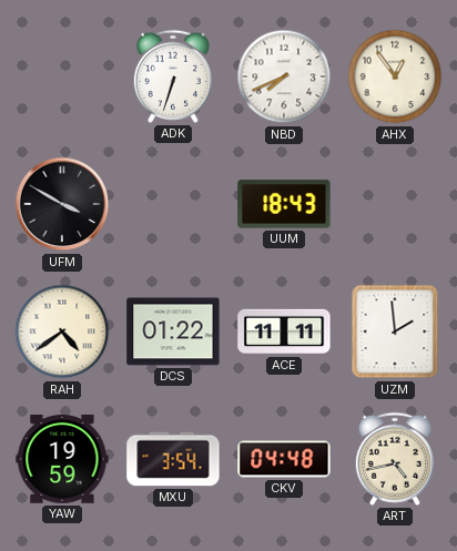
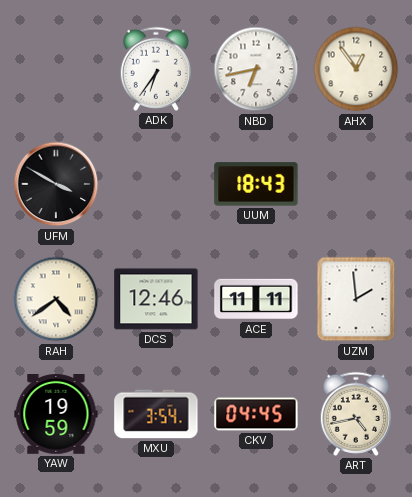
ADK: 6:33 -> 6:36 (156, 69)
NBD: 7:41 -> 6:43 (256, 69)
DCS: 01:22 -> 12:46 (156, 299)
CKV: 04:48 -> 04:45 (256, 414)
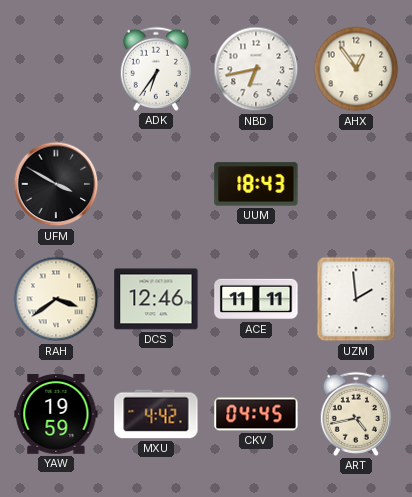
RAH: 4:39 -> 3:39 (56, 299)
MXU: 3:54 -> 4:42 (156, 414)
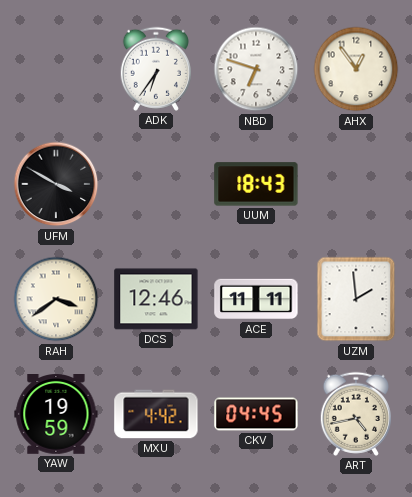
NBD: 6:43 -> 6:48 (256, 69)
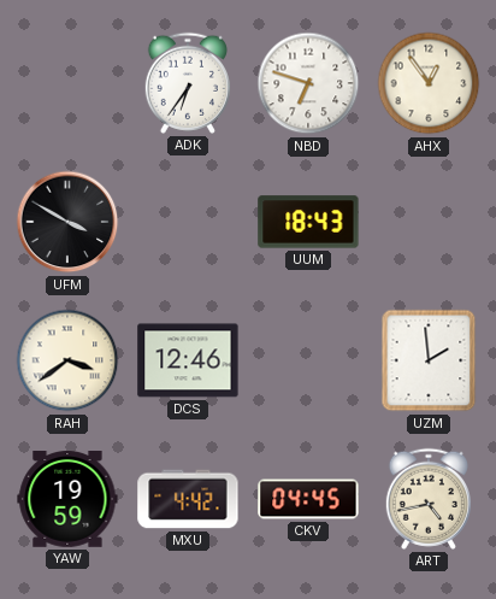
ACE: 11:11 -> none (256, 299)
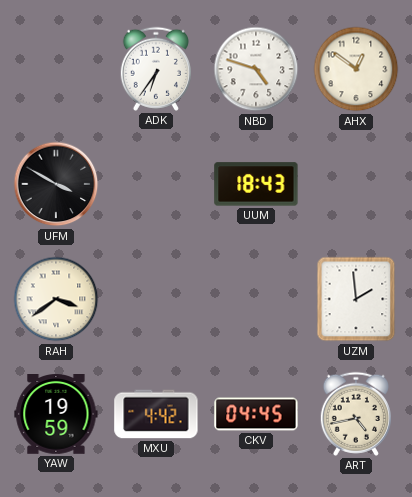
NBD: 6:48 -> 4:48 (256, 69)
AHX: 12:54 -> 12:51 (356, 69)
DCS: 12:46 -> none (188, 360)
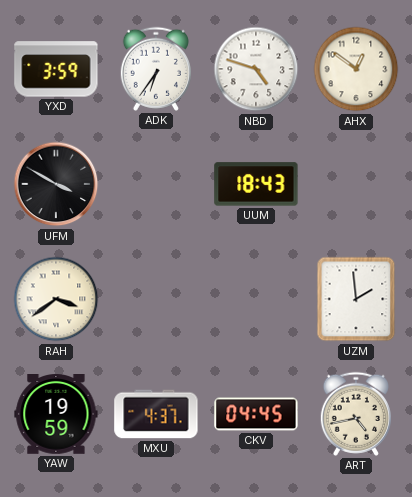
YXD: none -> 3:59 (56, 69)
MXU: 4:42 -> 4:37 (156, 414)
